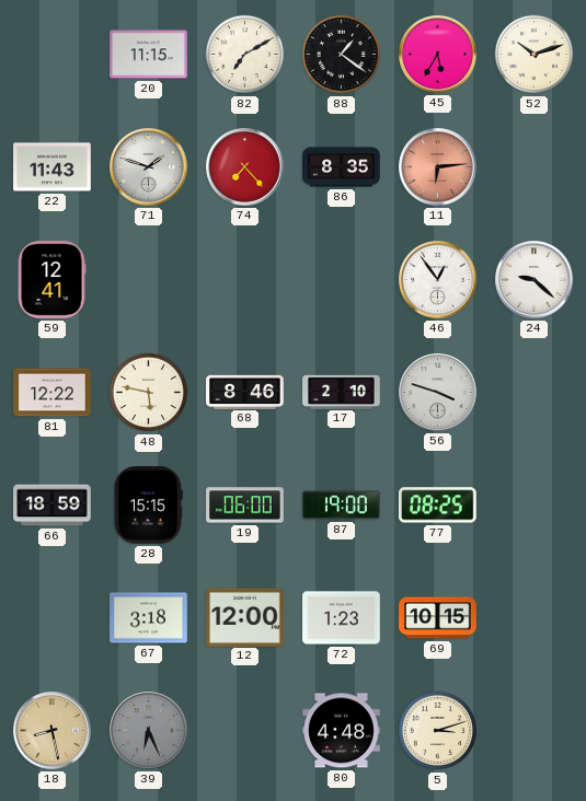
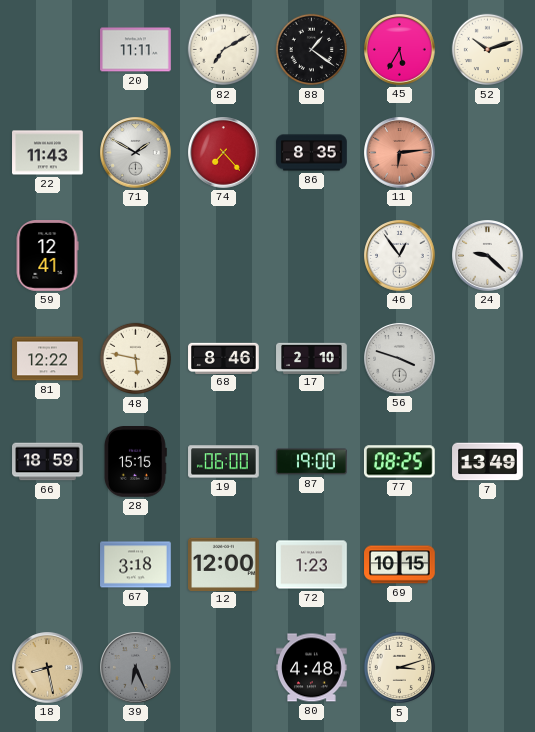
20: 11:15 -> 11:11 (136, 50)
71: 1:48 -> 1:50 (136, 153)
7: none -> 13:49 (488, 462)
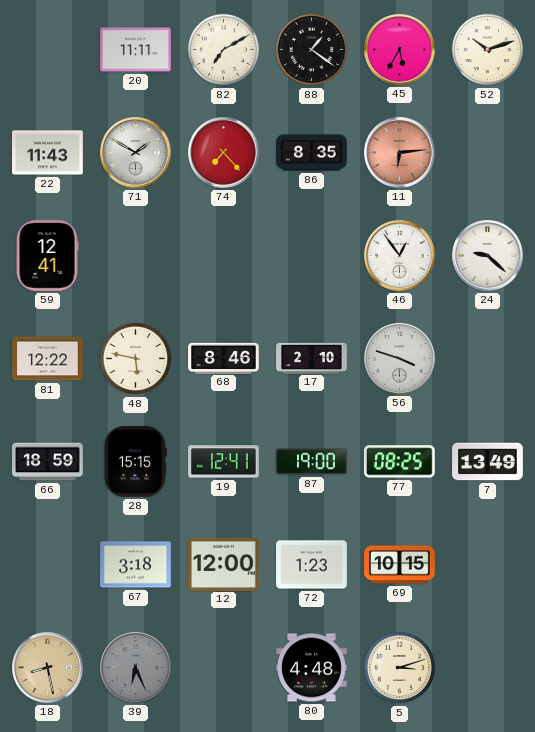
19: 06:00 -> 12:41 (224, 462)
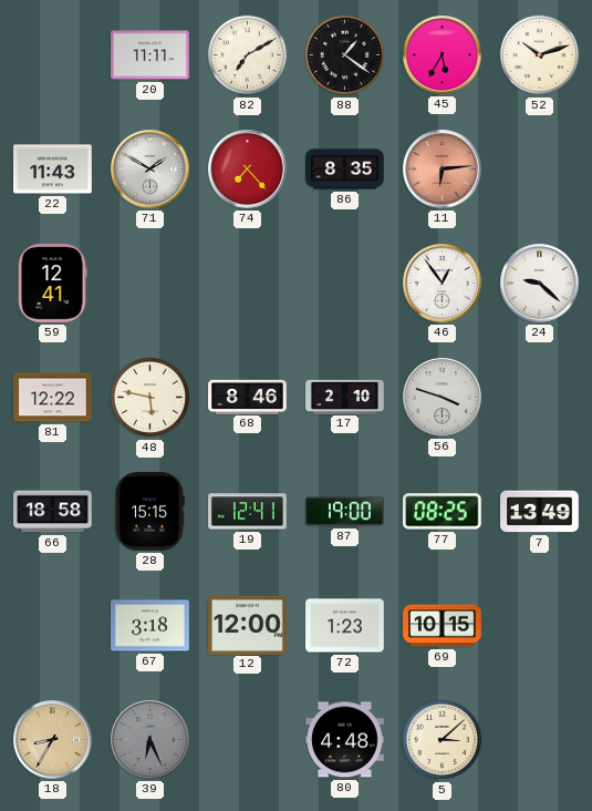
66: 18:59 -> 18:58 (53, 512)
18: 8:28 -> 8:35 (53, 740)
5: 3:12 -> 3:08 (443, 740)
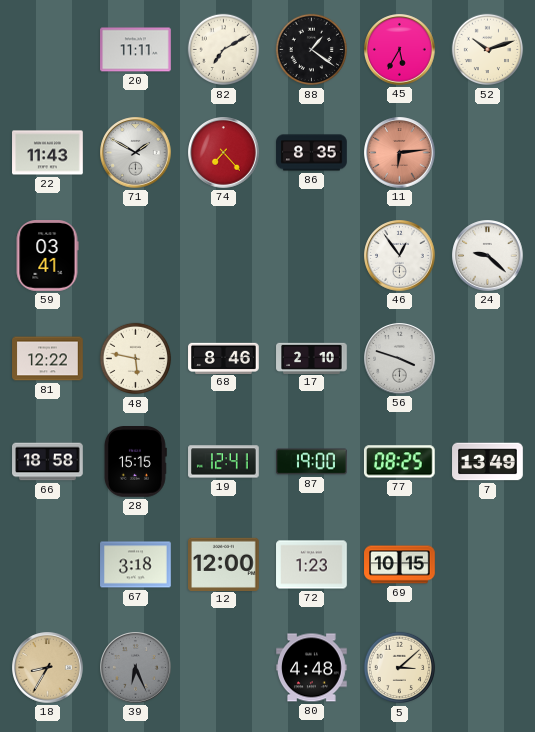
59: 12:41 -> 03:41 (47, 256)
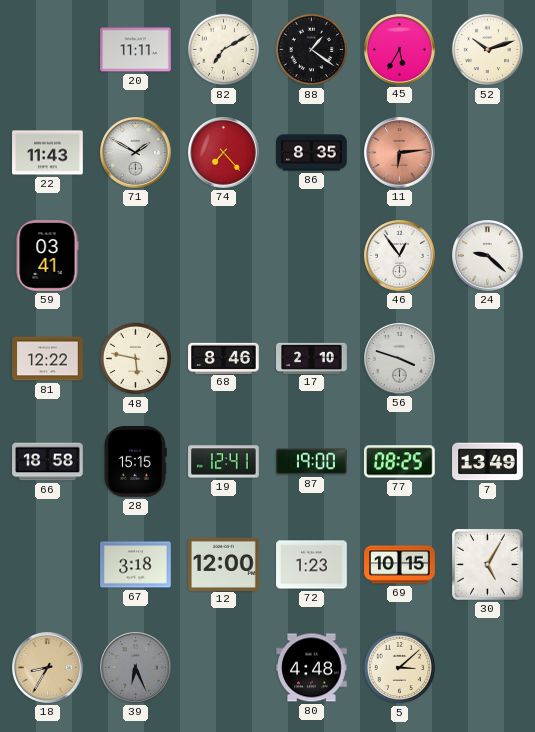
30: none -> 5:05 (487, 564)
